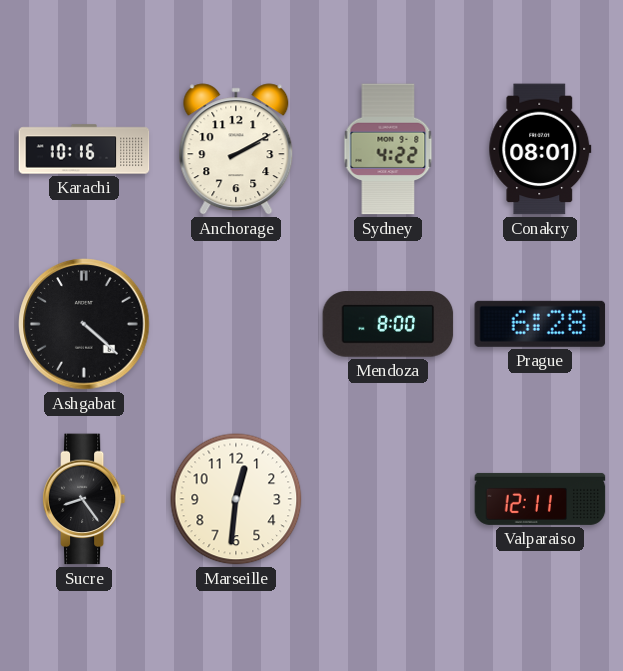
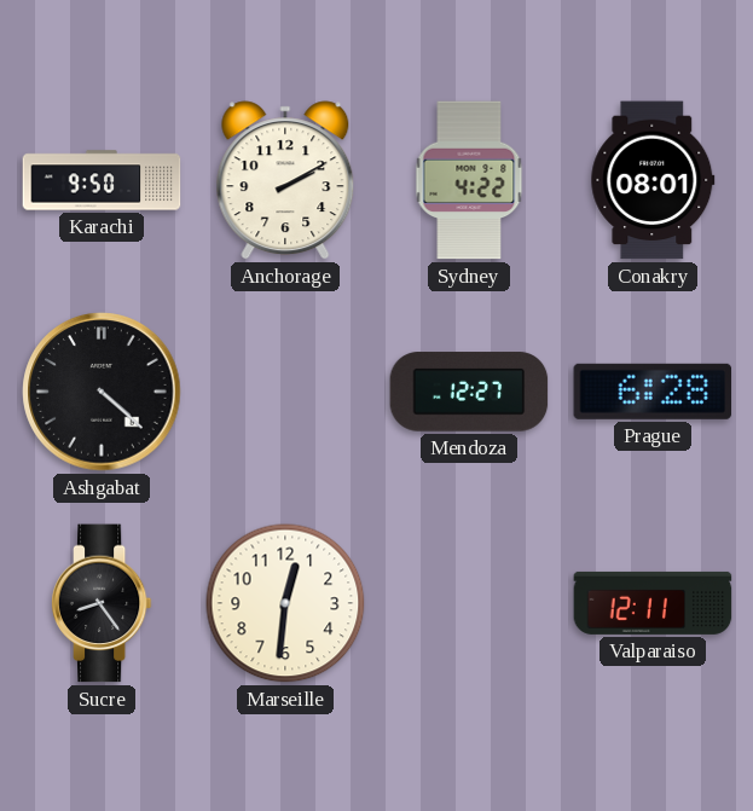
Karachi: 10:16 -> 9:50 (102, 180)
Mendoza: 8:00 -> 12:27 (469, 392)
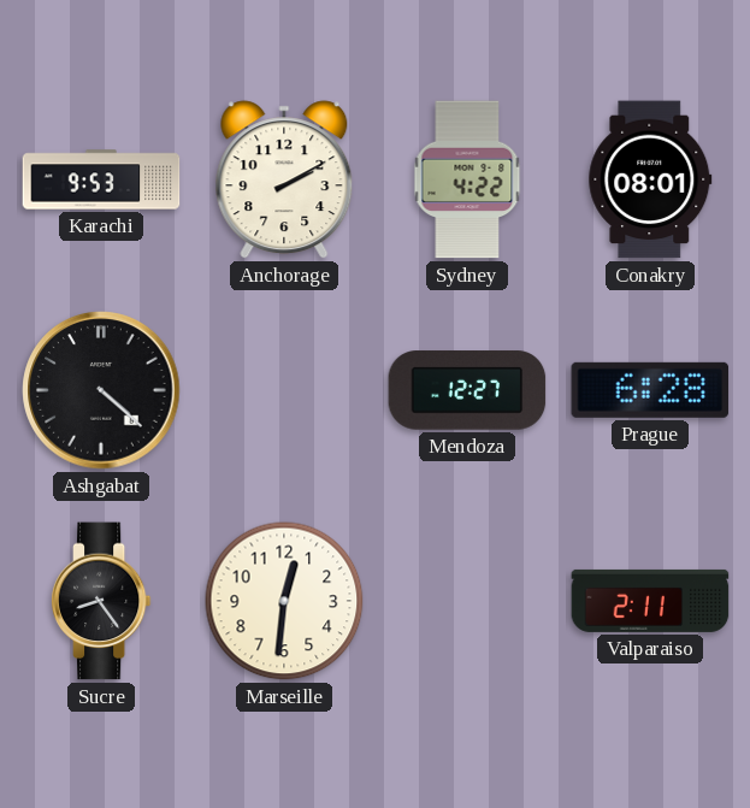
Karachi: 9:50 -> 9:53 (101, 179)
Valparaiso: 12:11 -> 2:11 (650, 601)
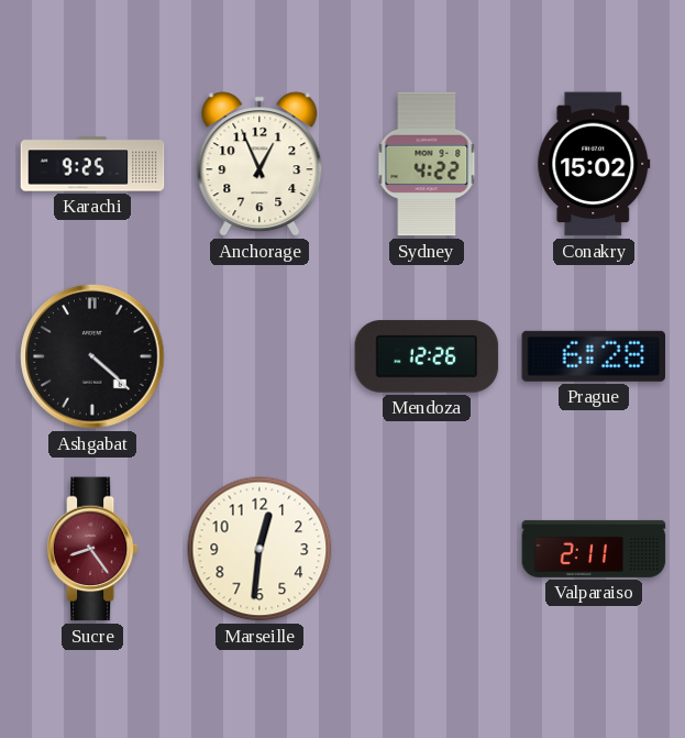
Karachi: 9:53 -> 9:25 (92, 164)
Anchorage: 2:10 -> 12:56 (259, 164)
Conakry: 08:01 -> 15:02 (594, 164)
Mendoza: 12:27 -> 12:26 (427, 356)
Sucre dial: black -> burgundy (92, 549)
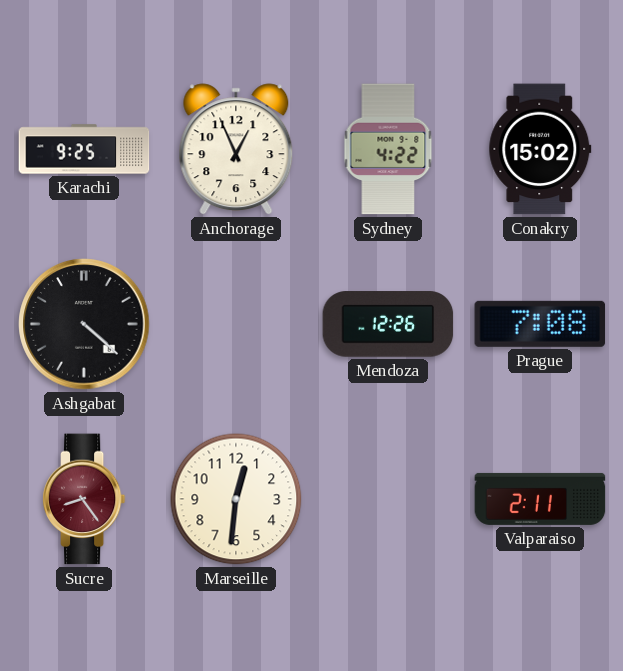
Prague: 6:28 -> 7:08 (540, 324)
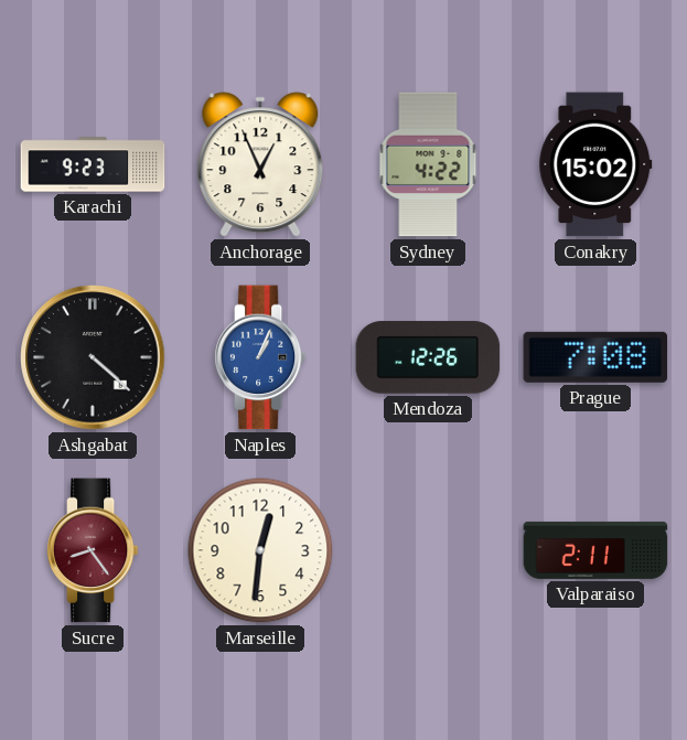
Karachi: 9:25 -> 9:23 (93, 164)
Naples: none -> 1:04 (260, 357)
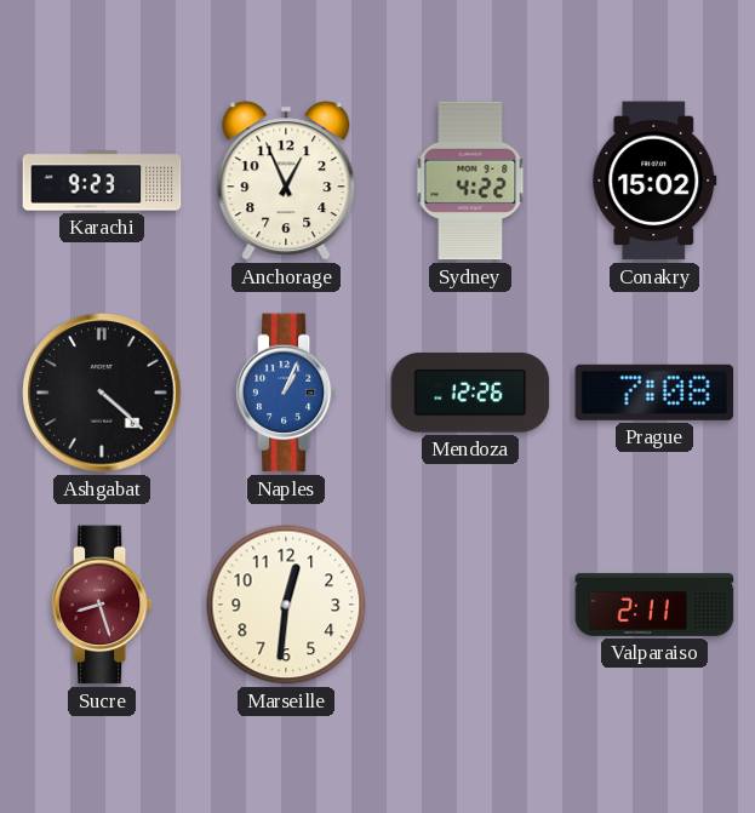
Sucre: 8:24 -> 8:27 (102, 605)
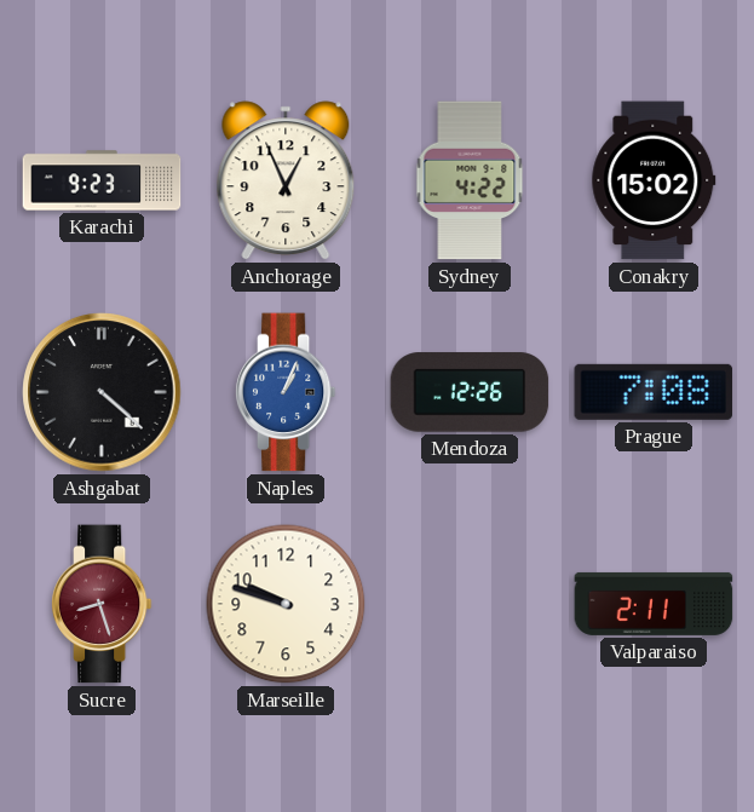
Marseille: 12:31 -> 9:48 (286, 604)
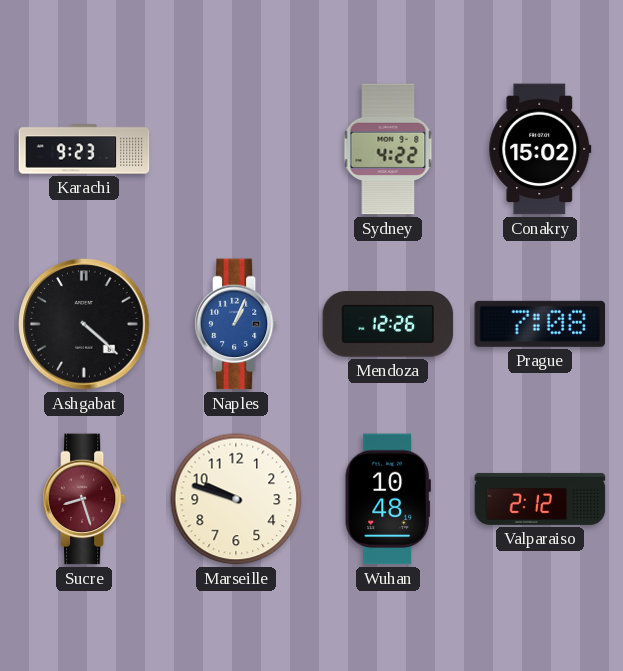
Anchorage: 12:56 -> none (286, 180)
Wuhan: none -> 10:48 (388, 499)
Valparaiso: 2:11 -> 2:12 (540, 499)
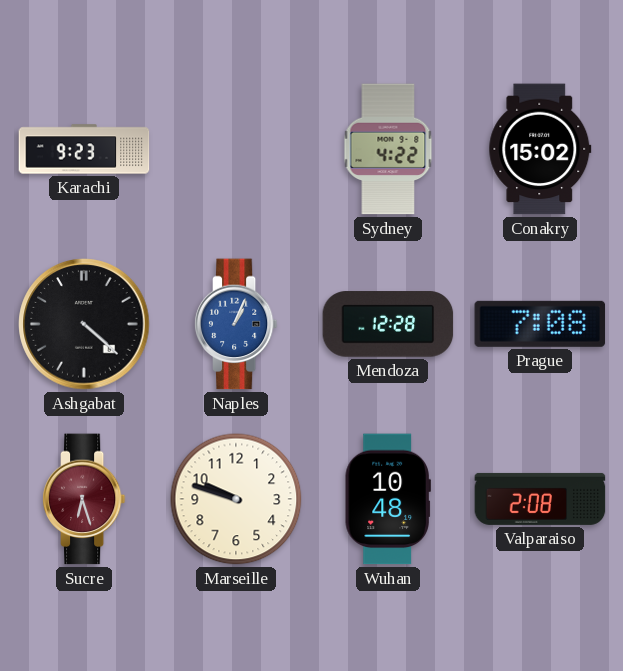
Mendoza: 12:26 -> 12:28 (388, 324)
Sucre: 8:27 -> 6:27 (84, 499)
Valparaiso: 2:12 -> 2:08 (540, 499)
